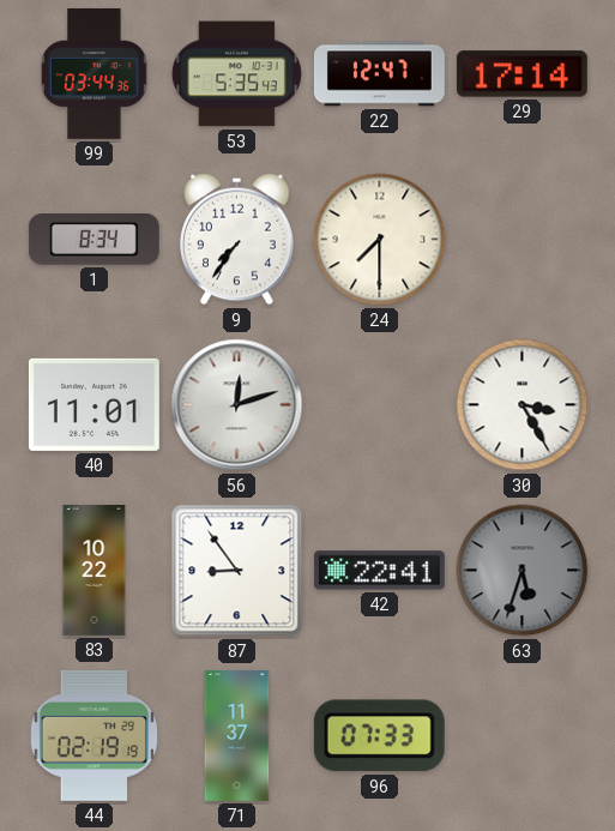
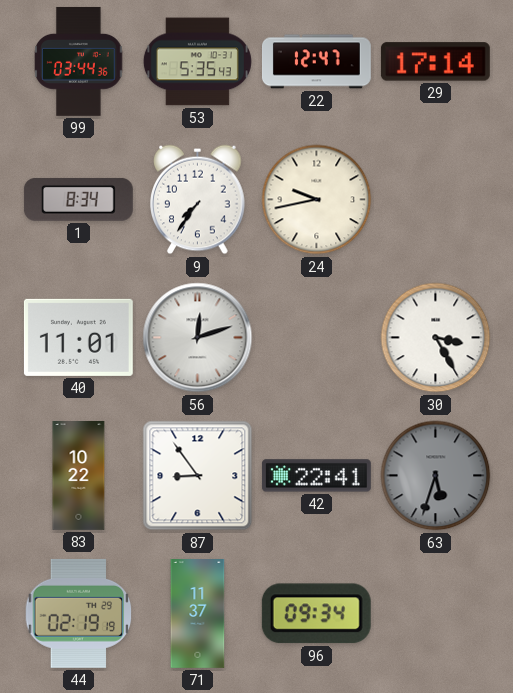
24: 7:30 -> 9:43 (317, 200)
96: 07:33 -> 09:34 (316, 614)
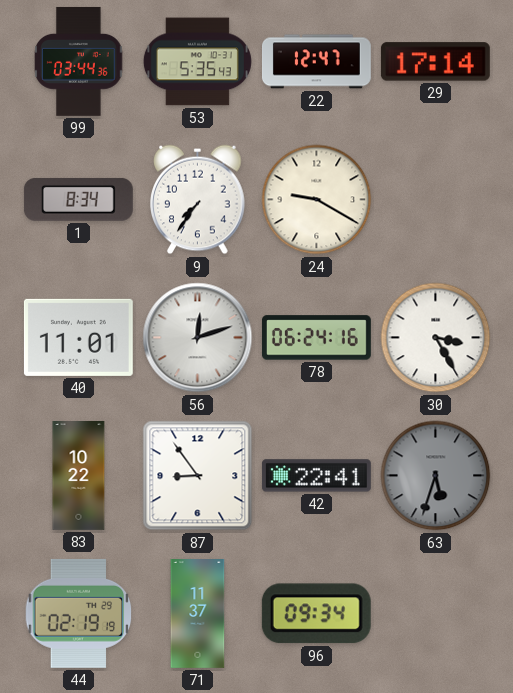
24: 9:43 -> 9:20 (317, 200)
78: none -> 06:24 (316, 338)
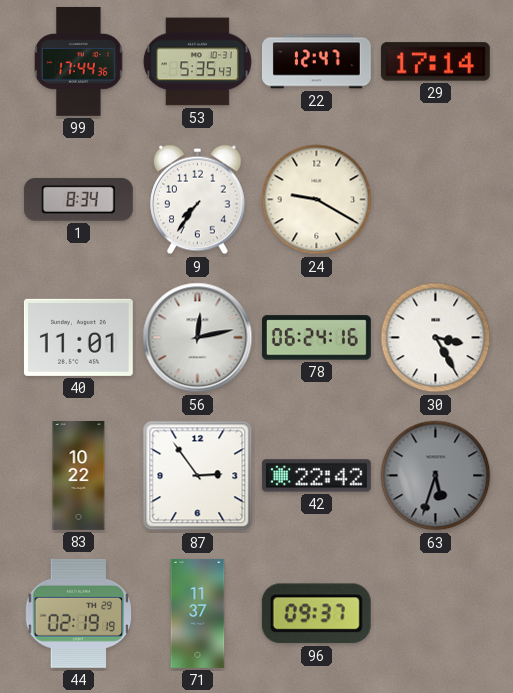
99: 03:44 -> 17:44 (79, 61)
56: 12:12 -> 12:13 (198, 338)
87: 8:54 -> 2:54 (198, 476)
42: 22:41 -> 22:42 (316, 476)
96: 09:34 -> 09:37 (316, 614)
